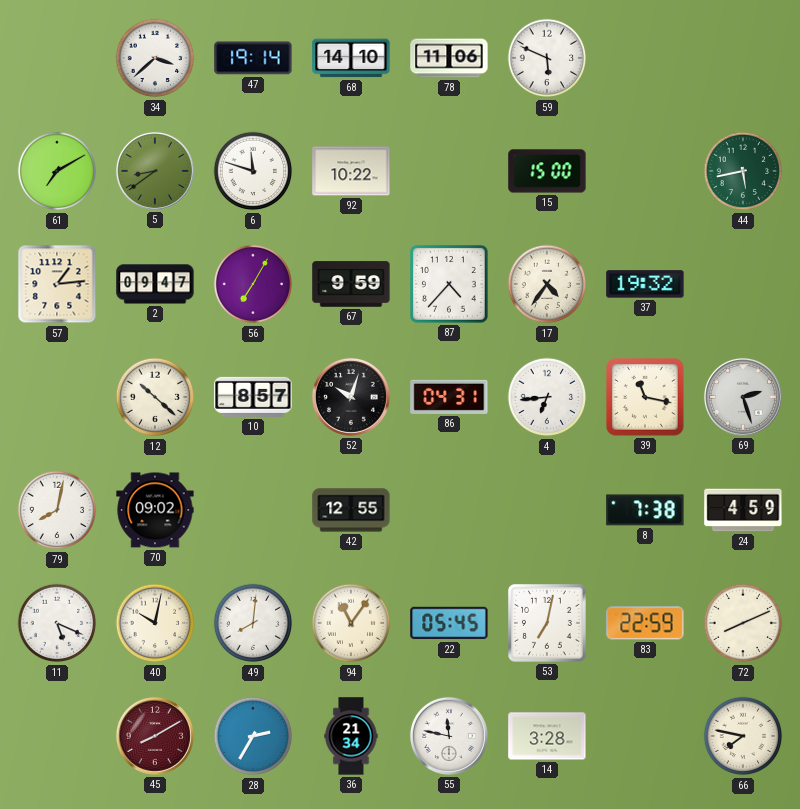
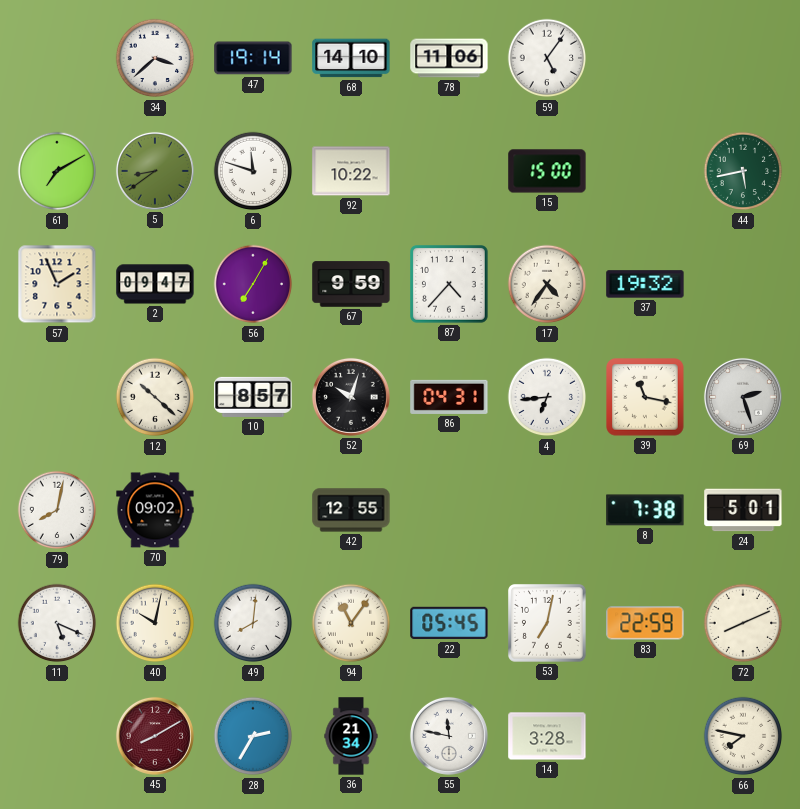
59: 5:49 -> 5:06 (547, 58)
57: 1:14 -> 1:56 (57, 284)
24: 4:59 -> 5:01 (743, 510)
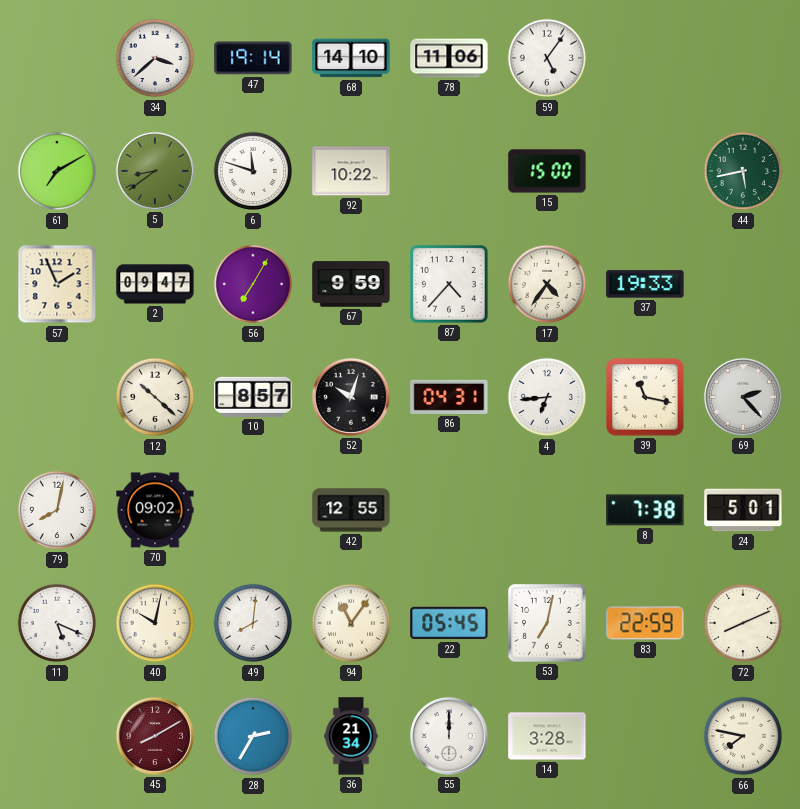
37: 19:32 -> 19:33 (645, 284)
69: 2:27 -> 2:23 (743, 397)
55: 11:47 -> 12:00 (449, 736)
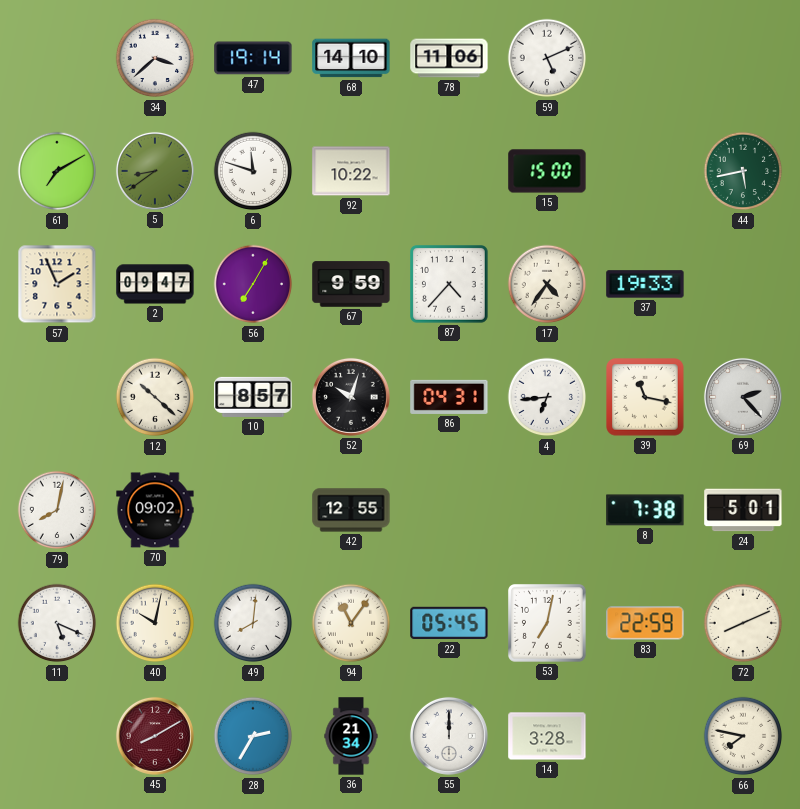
59: 5:06 -> 5:11 (547, 58)
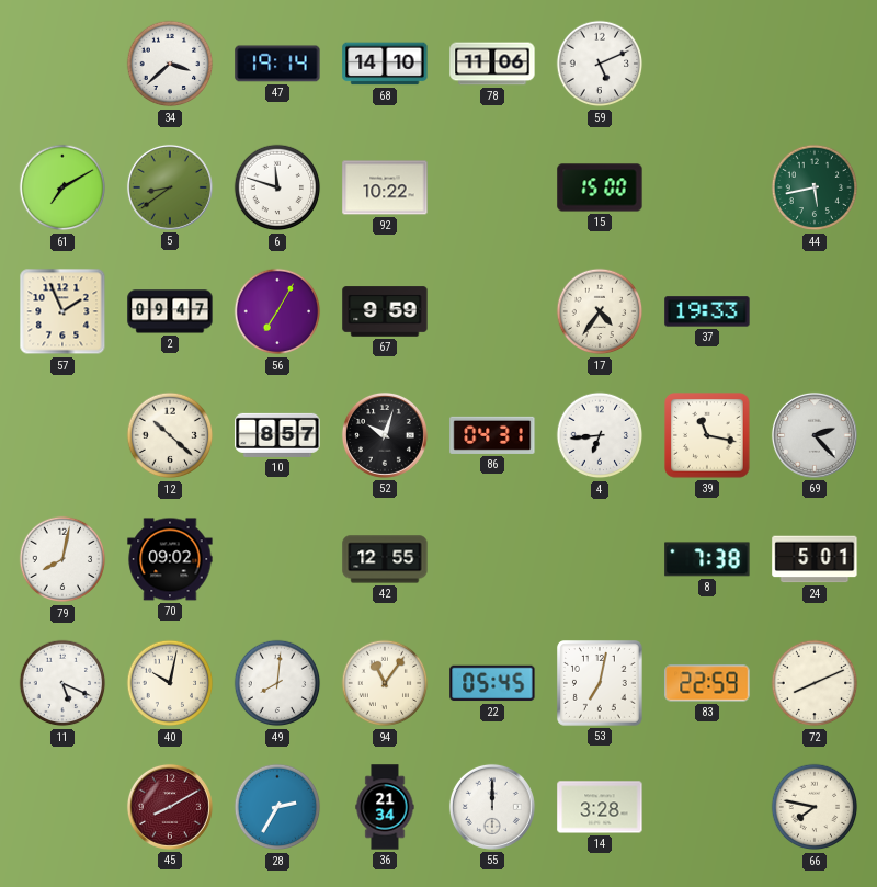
87: 4:37 -> none (450, 285)
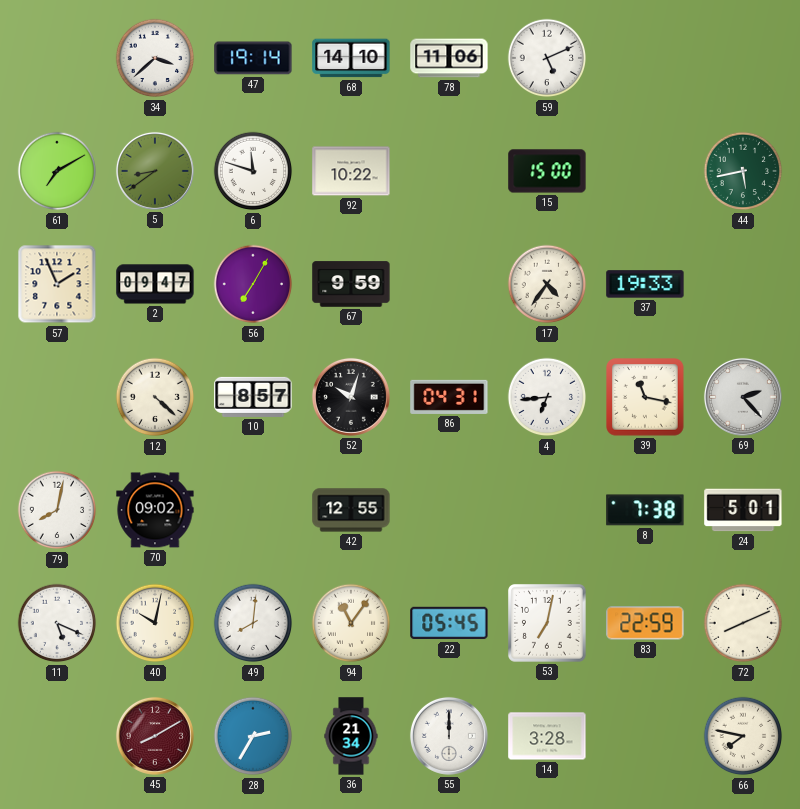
12: 10:22 -> 4:22 (155, 397)
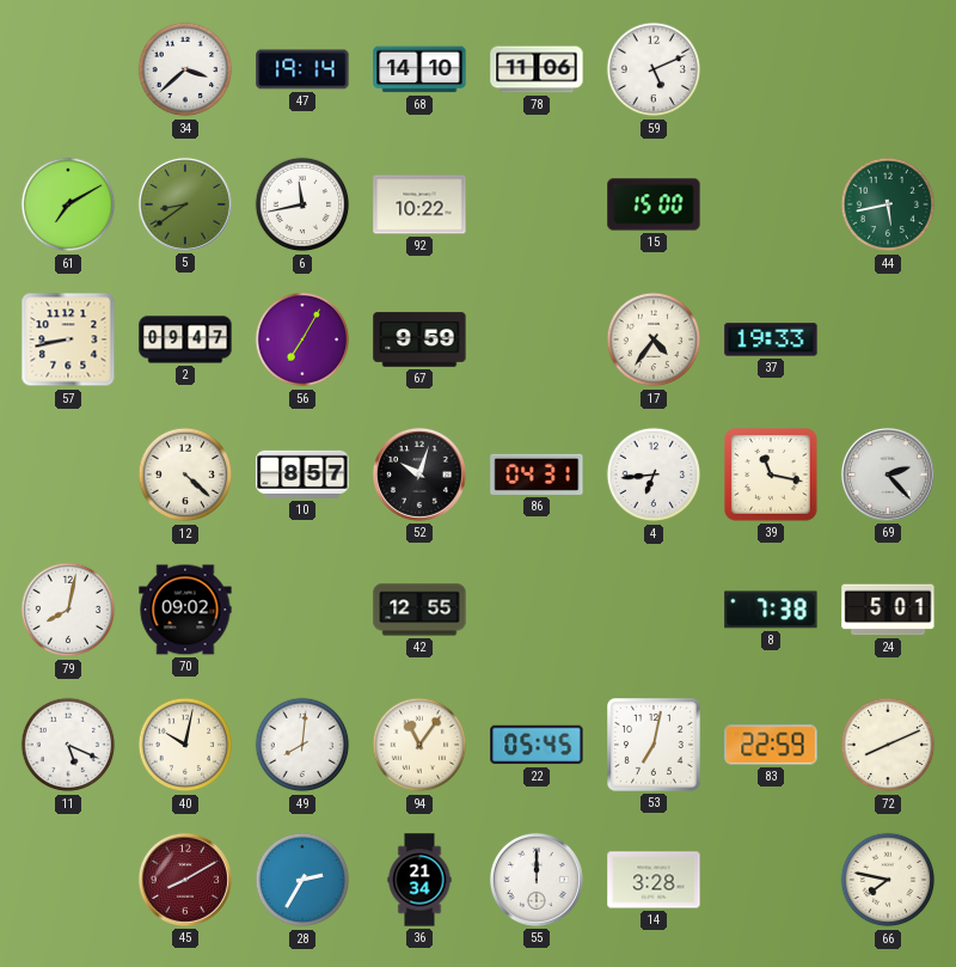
6: 11:48 -> 11:43 (302, 204)
57: 1:56 -> 8:43 (68, 339)
